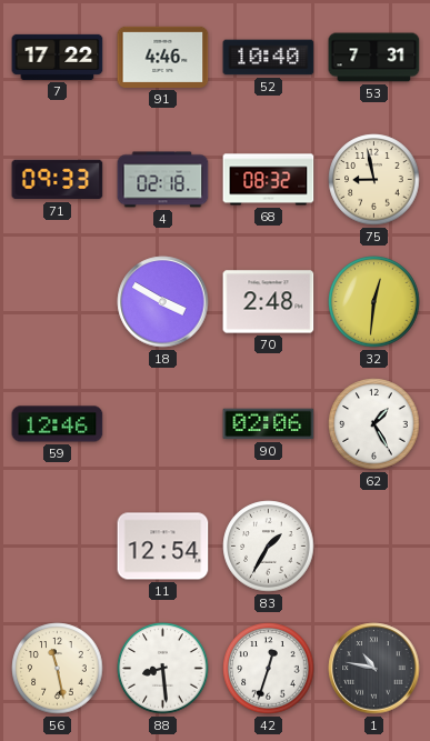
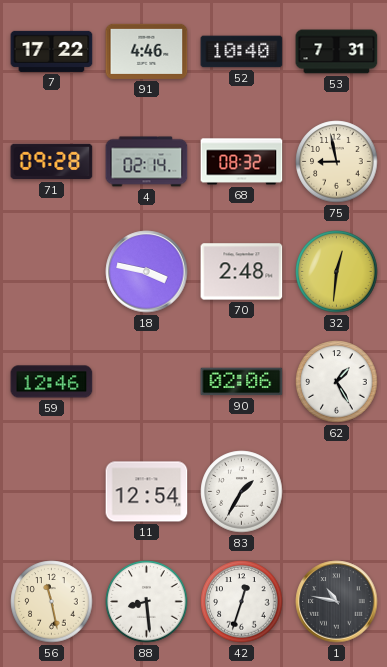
71: 09:33 -> 09:28 (52, 162)
4: 02:18 -> 02:14 (147, 162)
18: 3:50 -> 3:47 (147, 272)
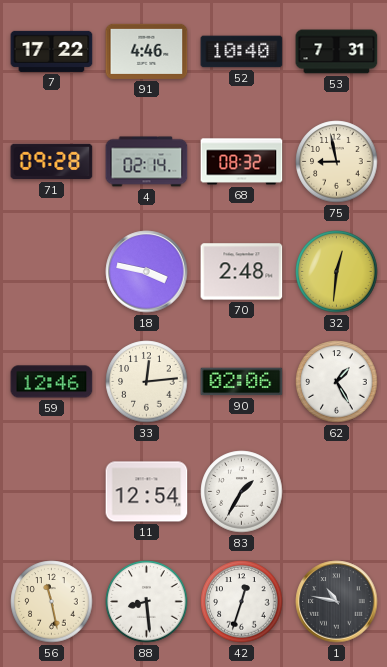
33: none -> 12:14 (147, 382)
